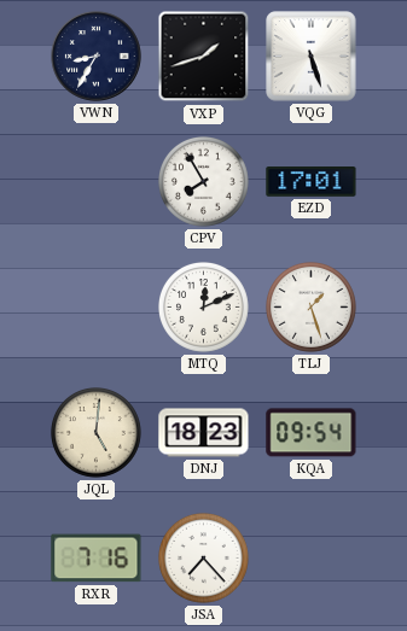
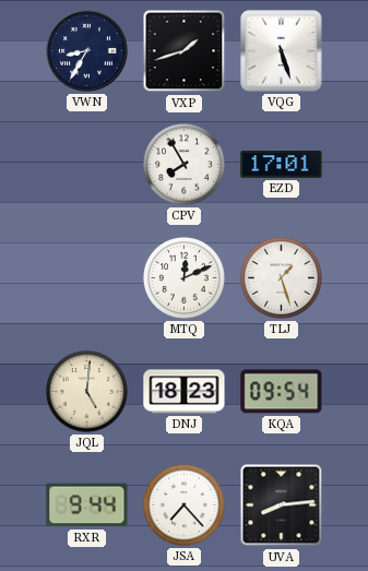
RXR: 7:16 -> 9:44 (87, 505)
UVA: none -> 8:14 (282, 505)
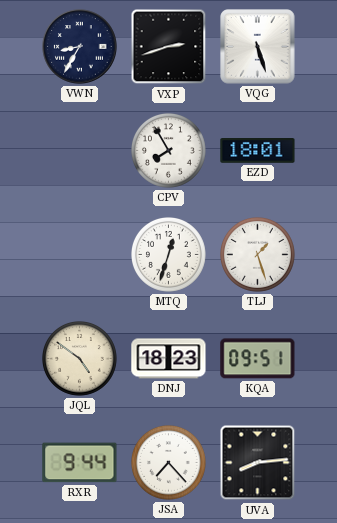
VXP: 1:42 -> 2:42 (169, 47)
EZD: 17:01 -> 18:01 (258, 151)
MTQ: 12:11 -> 12:33 (169, 255)
JQL: 5:01 -> 4:51 (80, 359)
KQA: 09:54 -> 09:51 (258, 359)
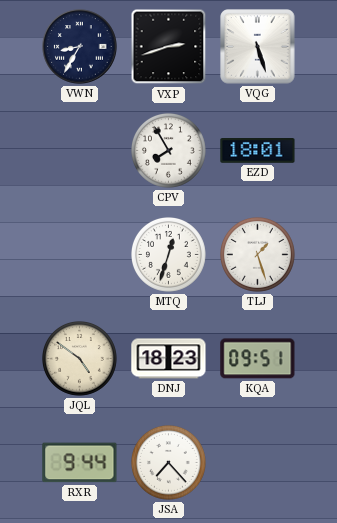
UVA: 8:14 -> none (258, 463)
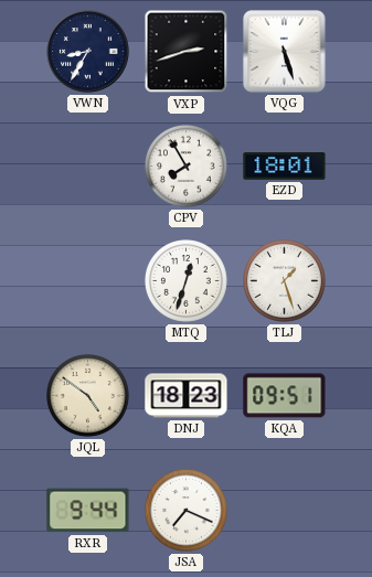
JSA: 7:23 -> 7:19 (187, 511)
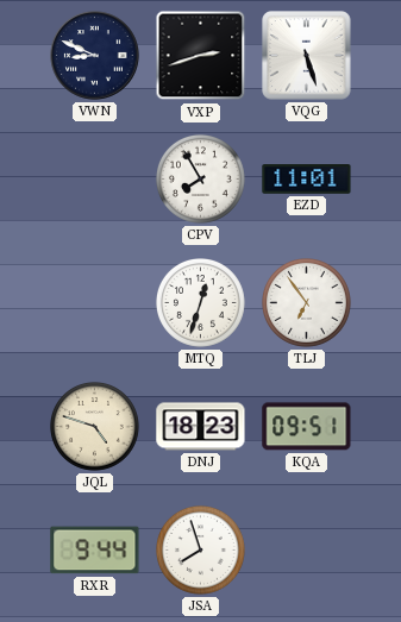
VWN: 8:35 -> 8:49 (95, 56)
EZD: 18:01 -> 11:01 (307, 180)
TLJ: 1:27 -> 6:54 (307, 303)
JQL: 4:51 -> 4:48 (95, 427)
JSA: 7:19 -> 7:57 (201, 551)
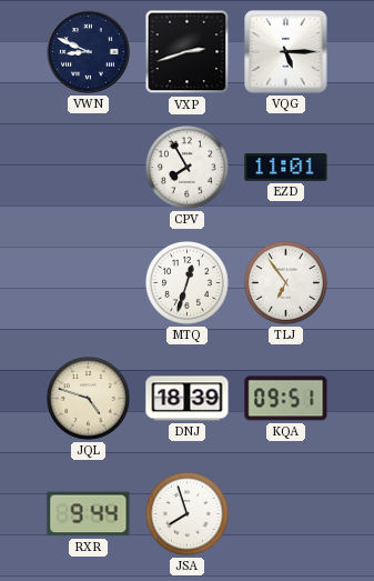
VQG: 5:27 -> 5:15 (286, 52)
DNJ: 18:23 -> 18:39 (188, 399)
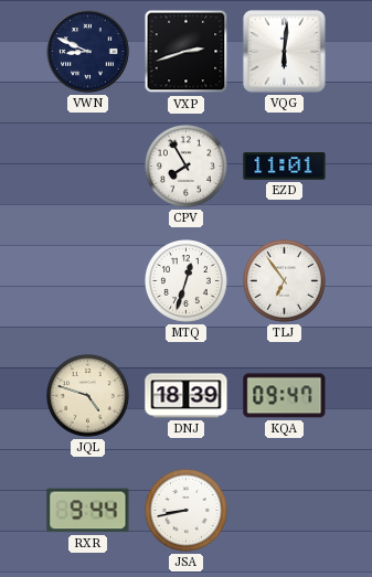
VQG: 5:15 -> 6:01 (285, 52)
KQA: 09:51 -> 09:47 (285, 396)
JSA: 7:57 -> 8:43 (187, 511)
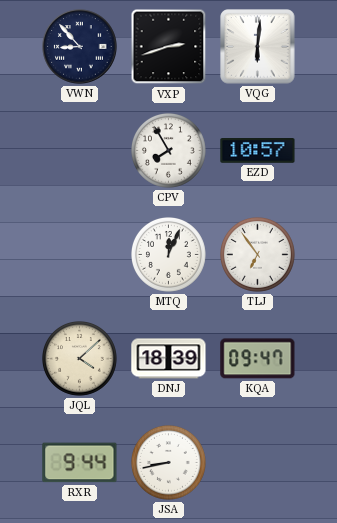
VWN: 8:49 -> 8:53 (80, 47)
EZD: 11:01 -> 10:57 (258, 151)
MTQ: 12:33 -> 12:04 (169, 255)
JQL: 4:48 -> 4:08 (80, 359)
